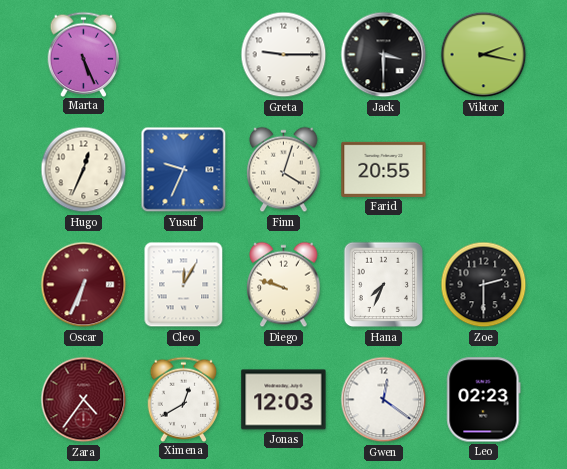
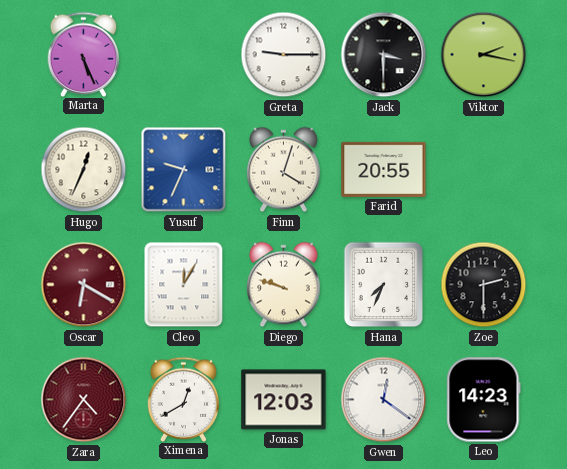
Oscar: 6:34 -> 6:20 (84, 285)
Leo: 02:23 -> 14:23 (484, 400)
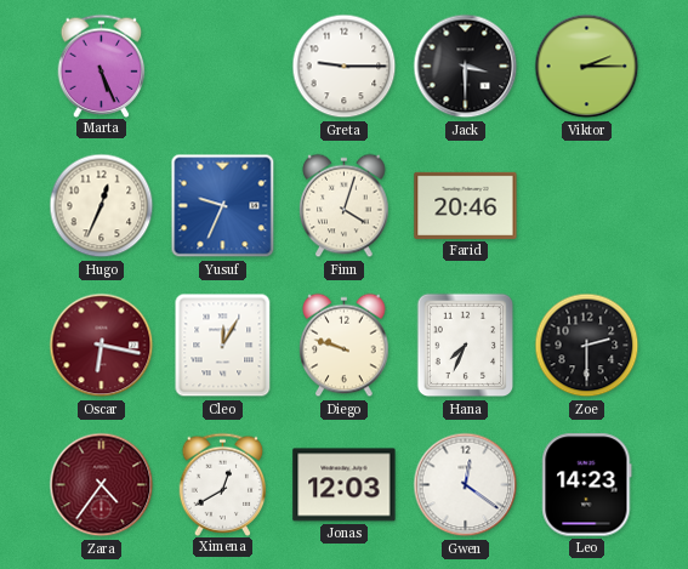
Viktor: 2:17 -> 2:15 (587, 67)
Farid: 20:55 -> 20:46 (466, 205)
Oscar: 6:20 -> 6:17 (102, 346)
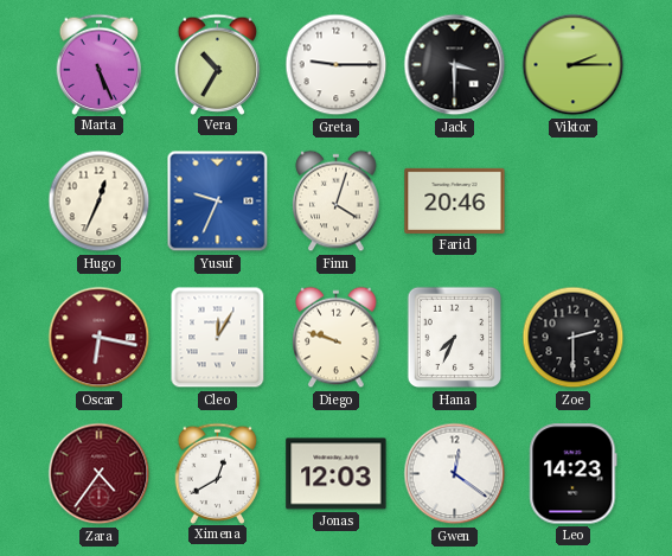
Vera: none -> 10:35 (218, 64)
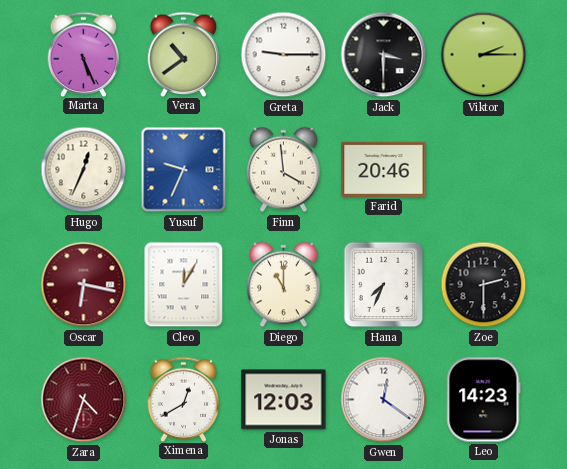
Vera: 10:35 -> 10:39 (184, 54)
Finn: 4:03 -> 3:59 (284, 170)
Diego: 9:48 -> 11:00 (284, 285)
Zara: 4:36 -> 4:33 (84, 400)
